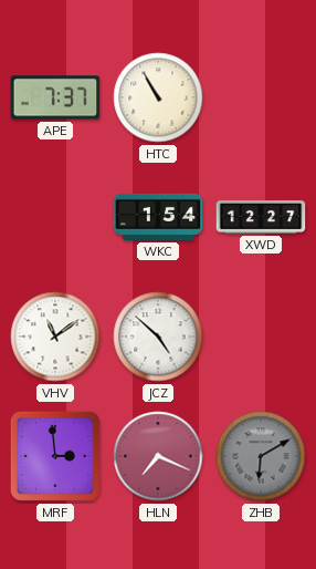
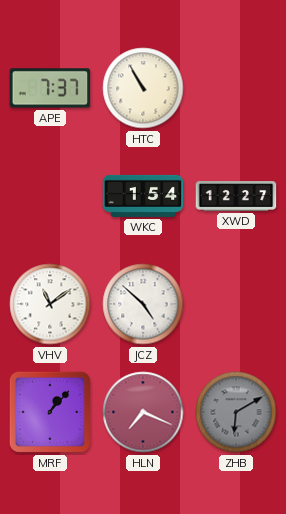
MRF: 2:59 -> 1:07 (50, 412)
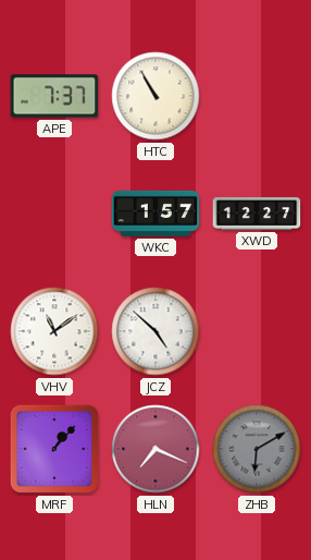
WKC: 1:54 -> 1:57 (155, 214)
